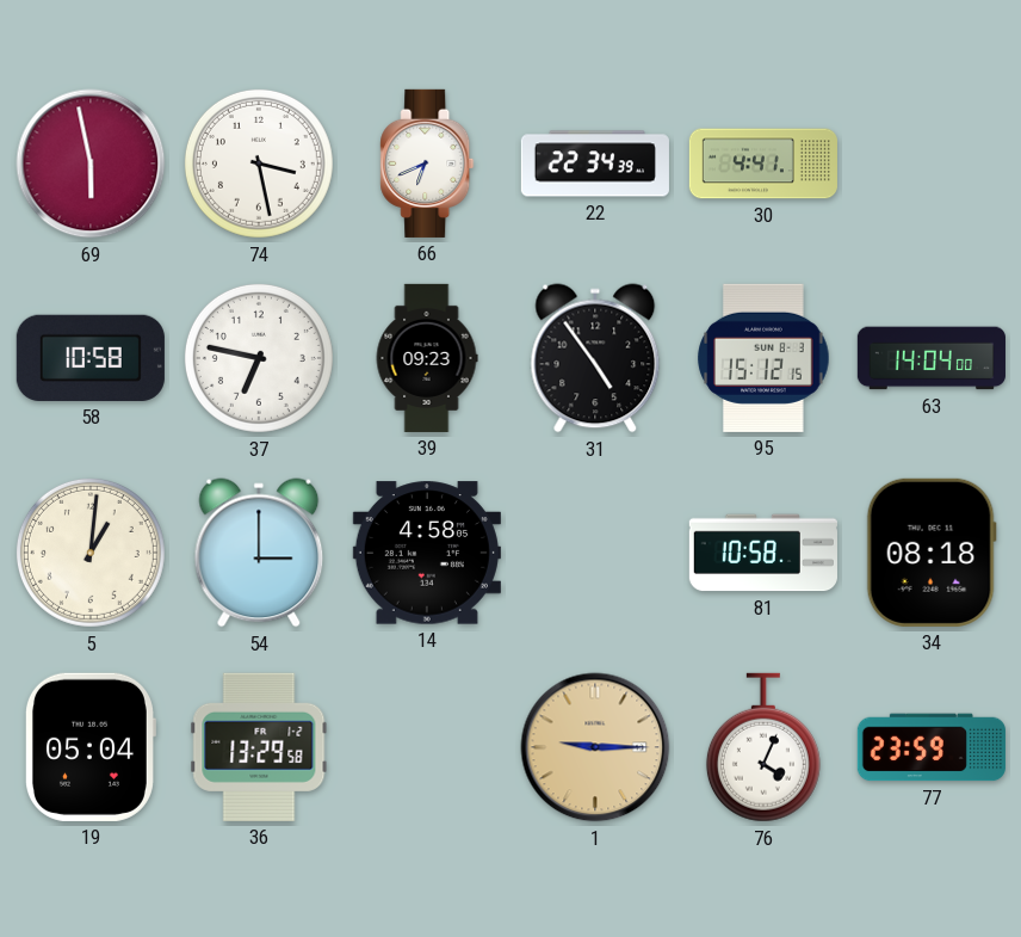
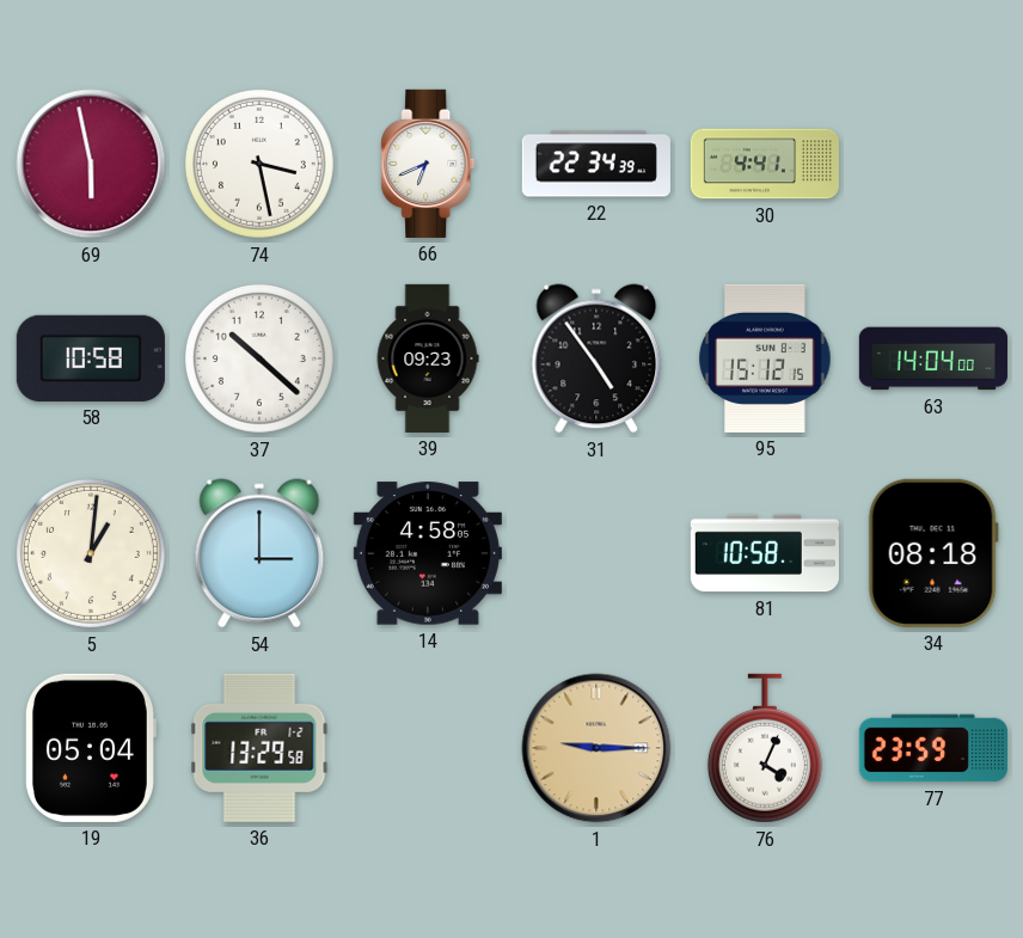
37: 6:47 -> 10:22 (259, 358)
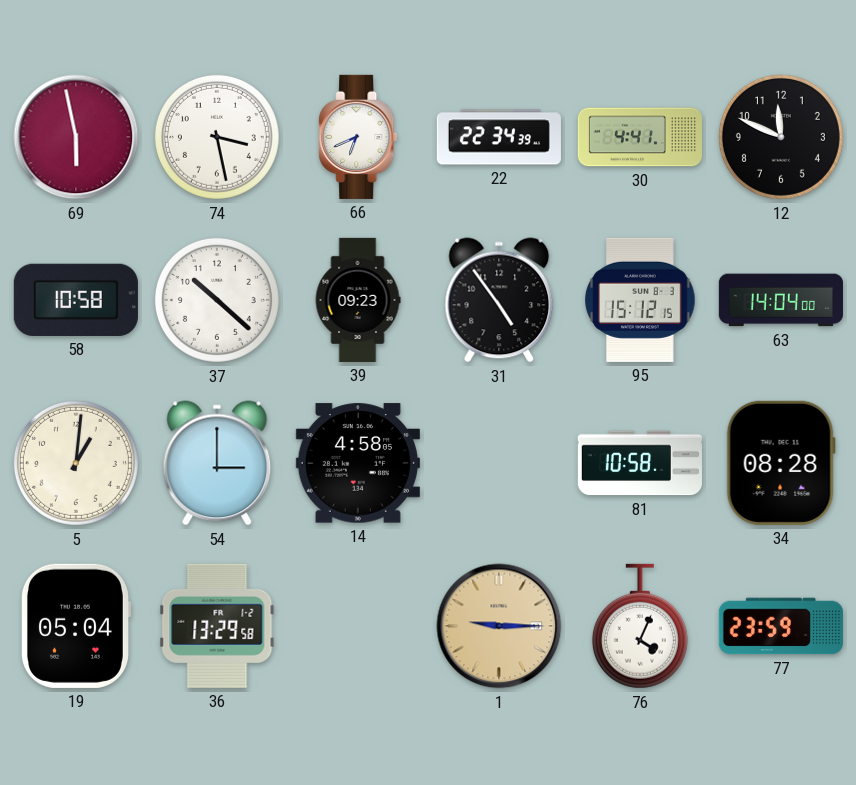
12: none -> 11:49 (781, 137)
34: 08:18 -> 08:28 (781, 463)
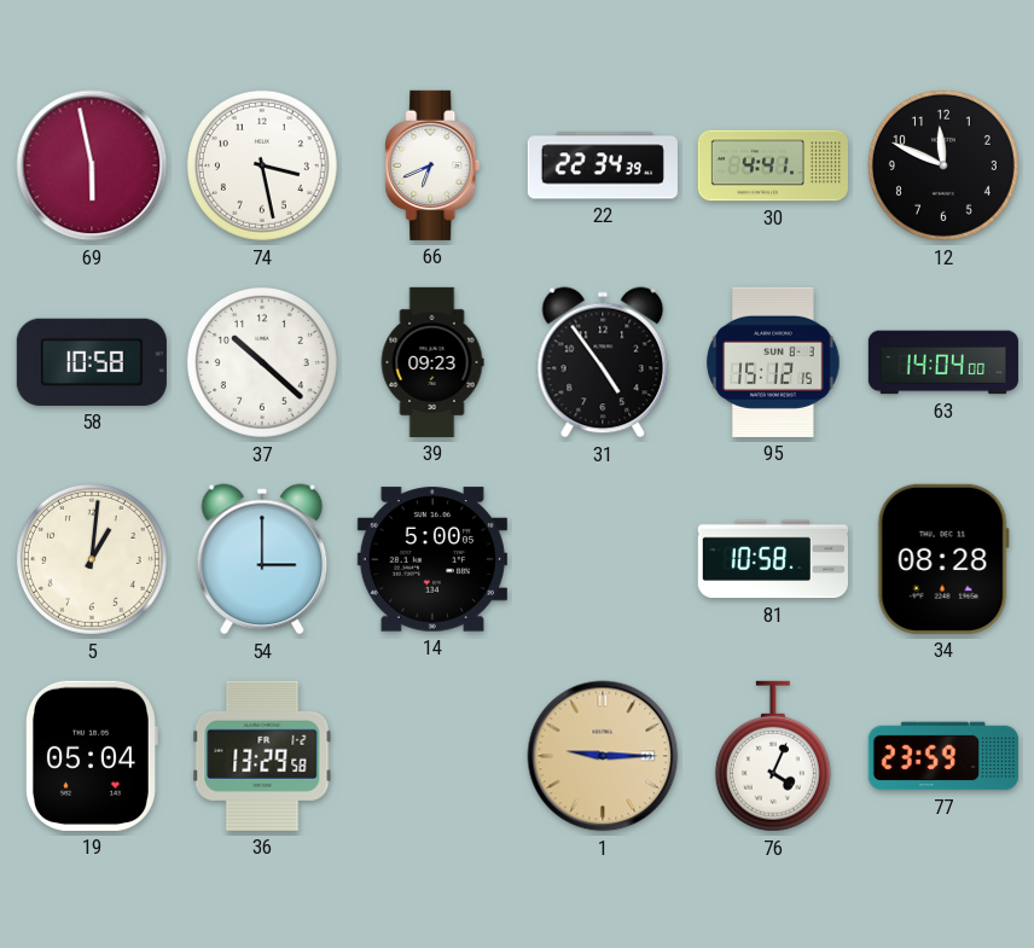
14: 4:58 -> 5:00 (432, 559)
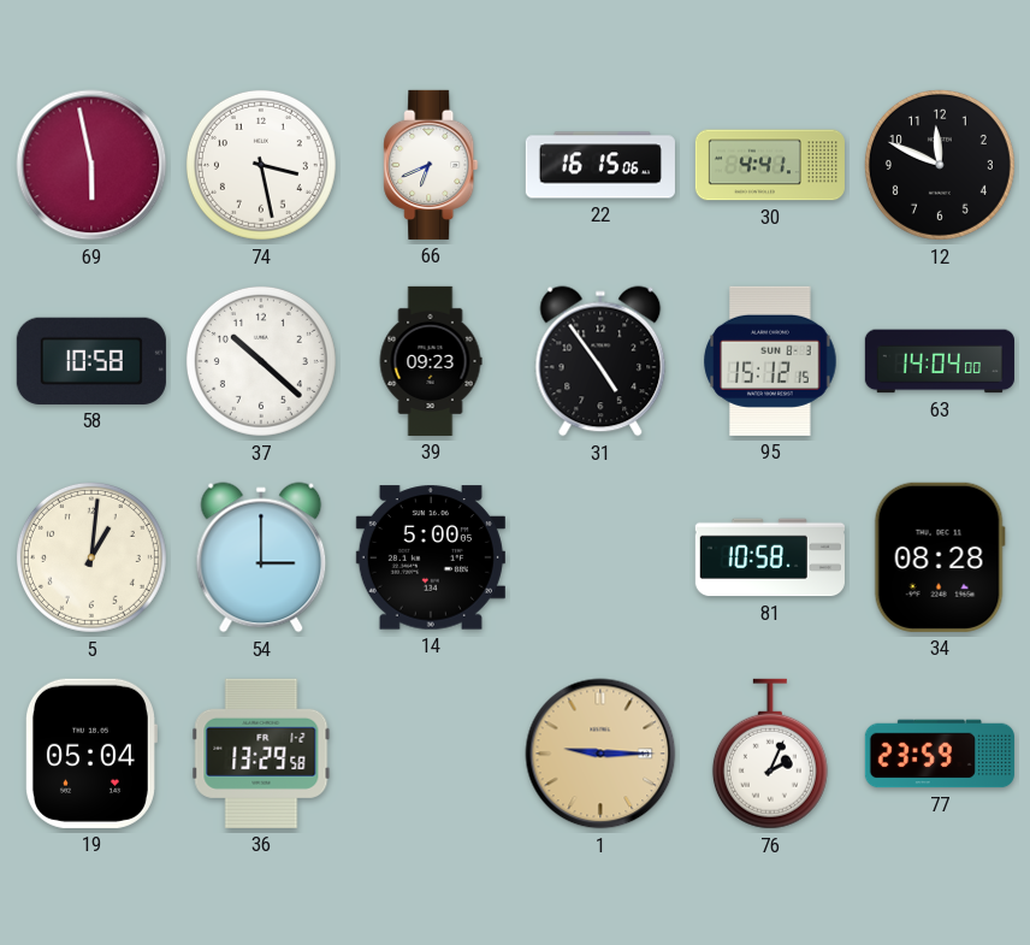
22: 22:34 -> 16:15 (600, 165)
76: 4:04 -> 2:04 (770, 754)
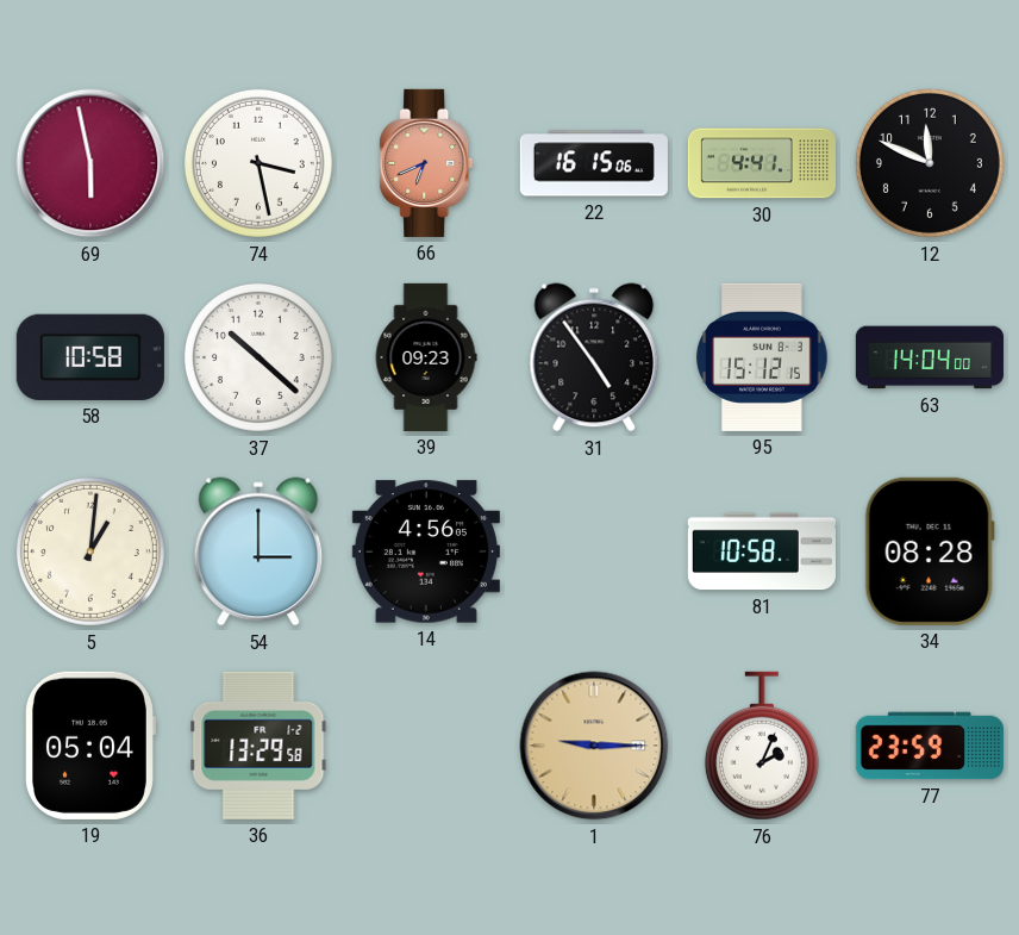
66 dial: white -> salmon (426, 163)
14: 5:00 -> 4:56 (426, 551)
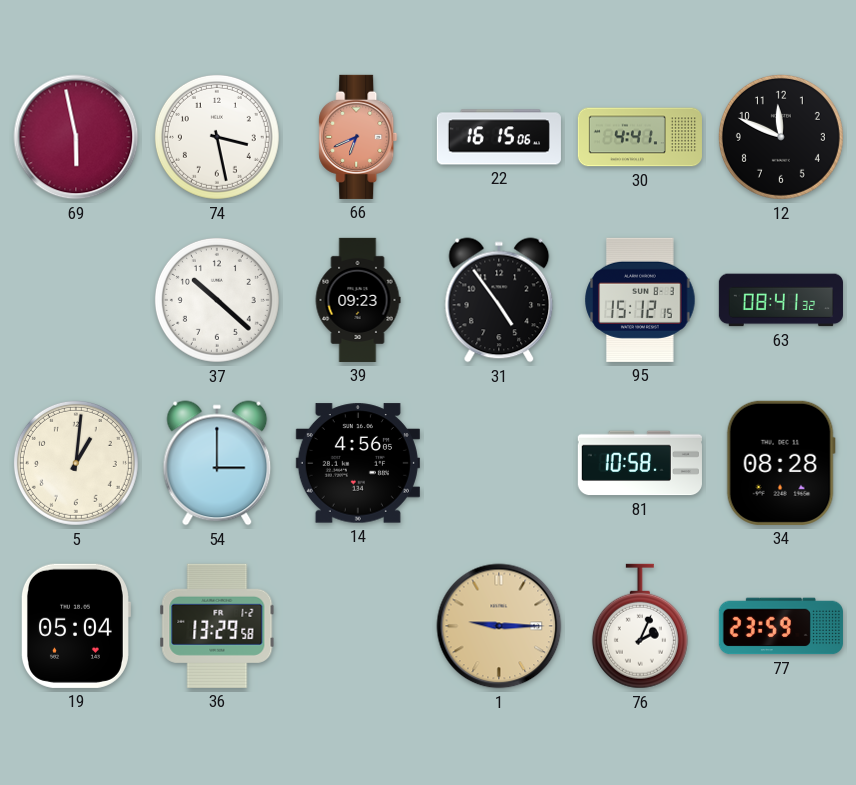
58: 10:58 -> none (90, 357)
63: 14:04 -> 08:41 (781, 300)
